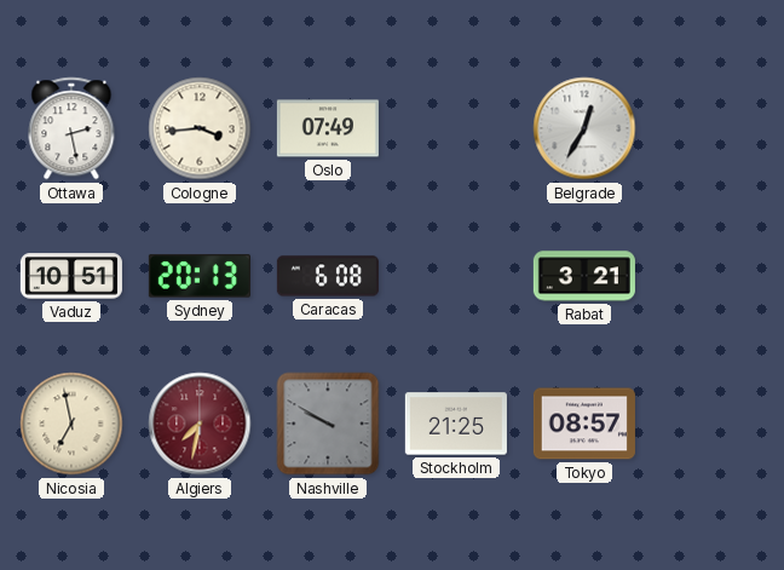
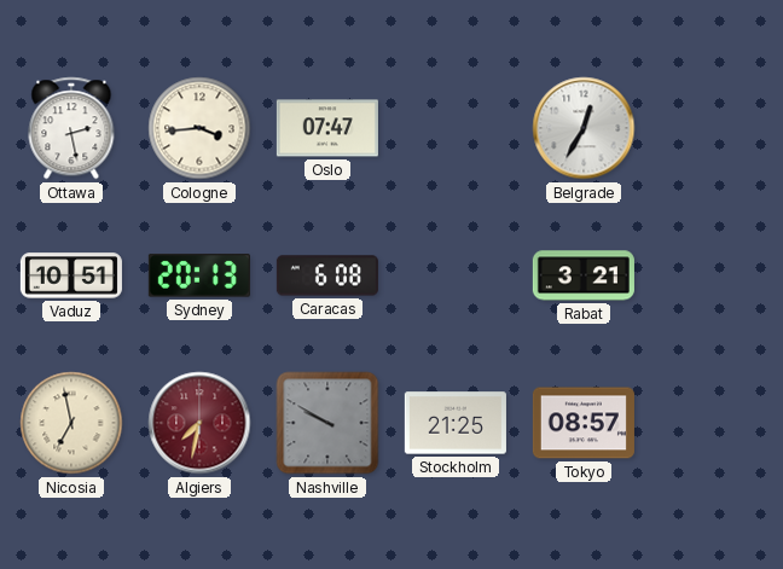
Oslo: 07:49 -> 07:47 (327, 128)
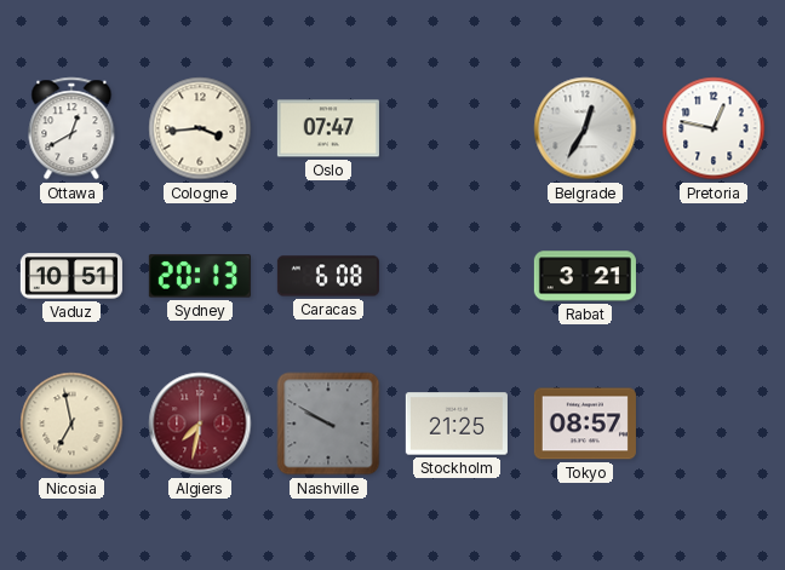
Ottawa: 2:28 -> 12:40 (71, 128)
Pretoria: none -> 12:47 (714, 128)
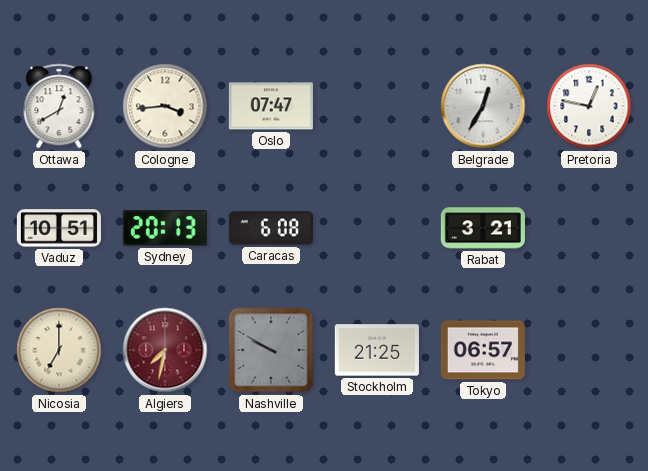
Nicosia: 6:58 -> 7:00 (59, 350)
Tokyo: 08:57 -> 06:57 (483, 350)
